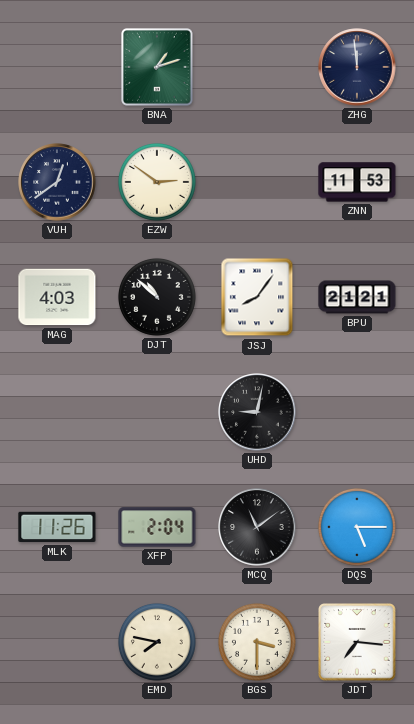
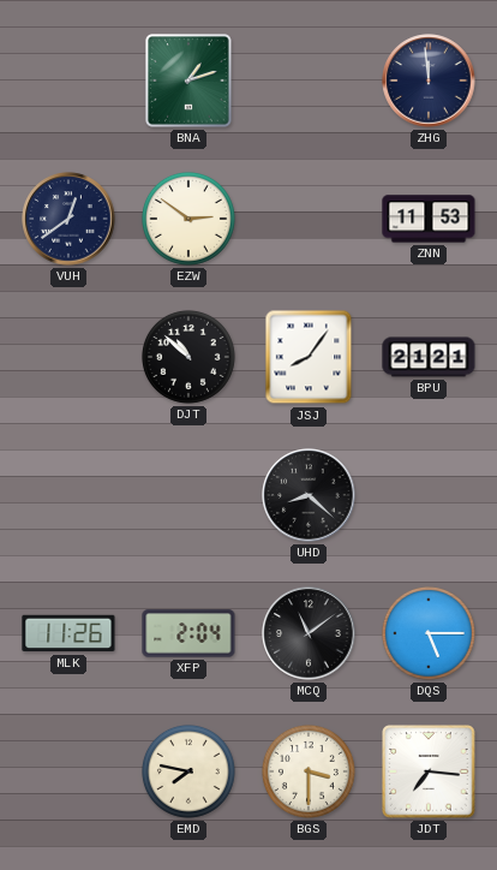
MAG: 4:03 -> none (57, 297)
UHD: 9:02 -> 8:22 (309, 495)
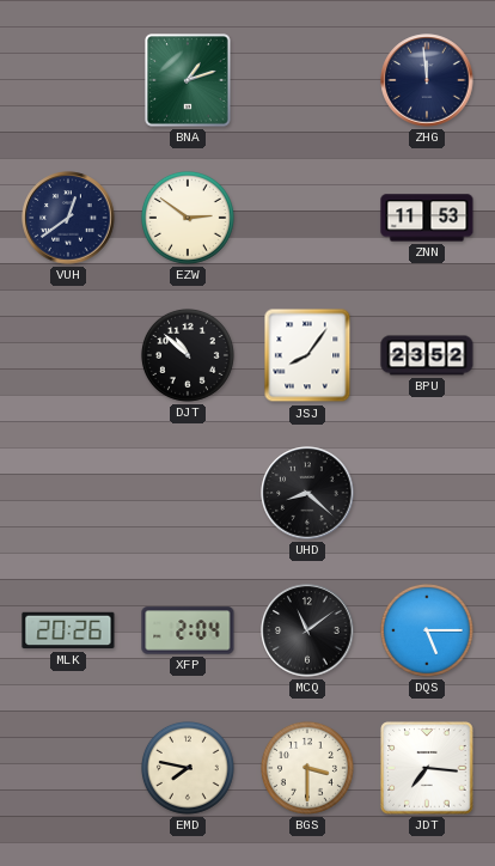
BPU: 21:21 -> 23:52 (427, 355)
MLK: 11:26 -> 20:26 (68, 630)
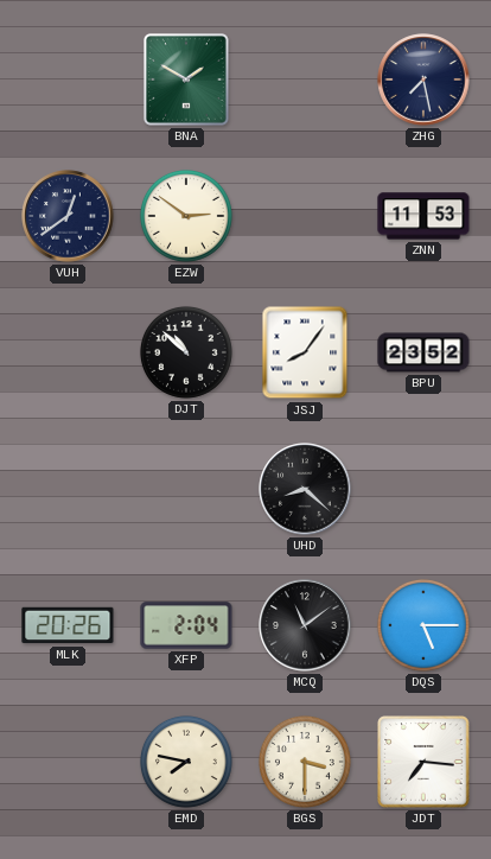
BNA: 1:12 -> 1:50 (187, 81)
ZHG: 11:59 -> 7:28 (423, 79)
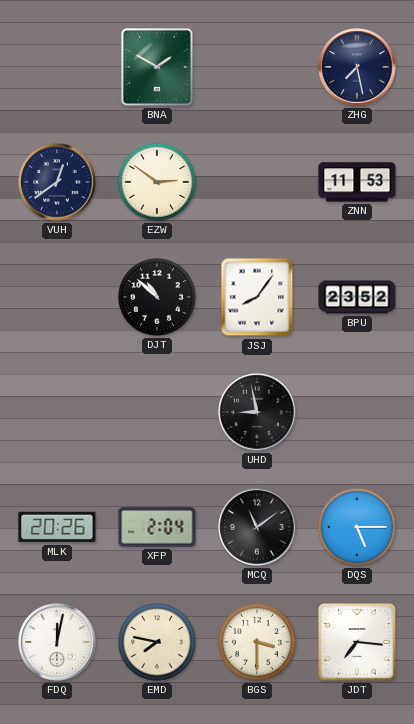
UHD: 8:22 -> 8:58 (257, 412)
FDQ: none -> 12:02 (57, 642)
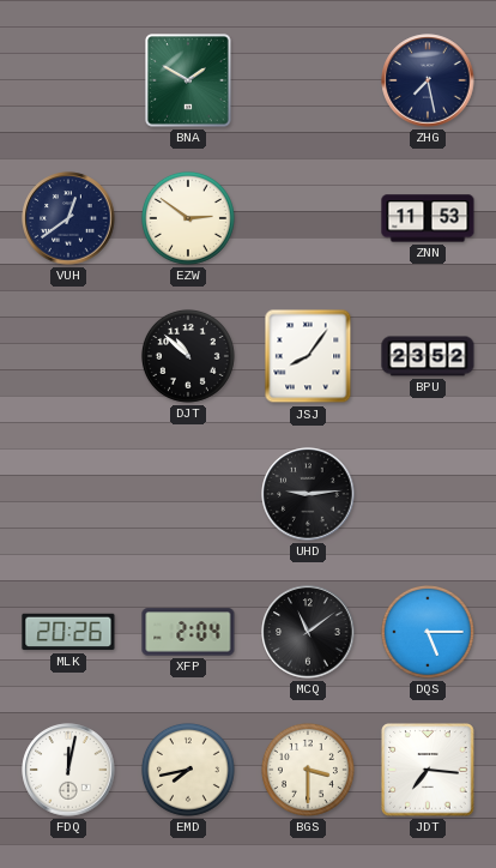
UHD: 8:58 -> 9:14 (308, 494)
EMD: 7:47 -> 7:43 (188, 770)
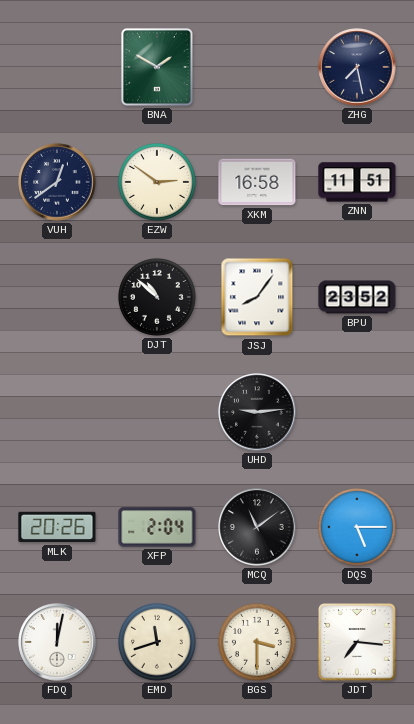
XKM: none -> 16:58 (257, 182)
ZNN: 11:53 -> 11:51 (357, 182)
EMD: 7:43 -> 11:42 (157, 642)
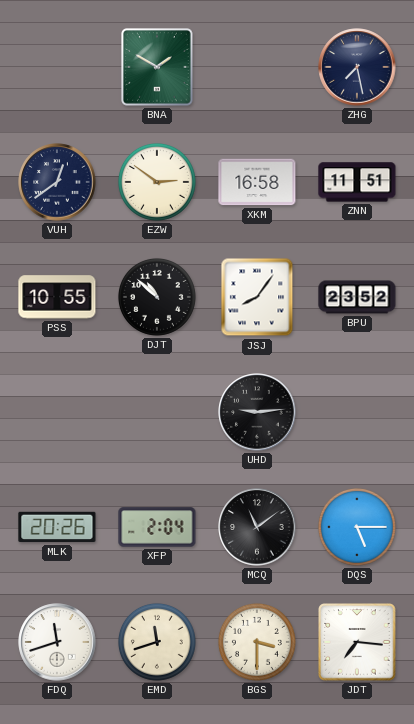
PSS: none -> 10:55 (57, 297)
FDQ: 12:02 -> 11:42 (57, 642)
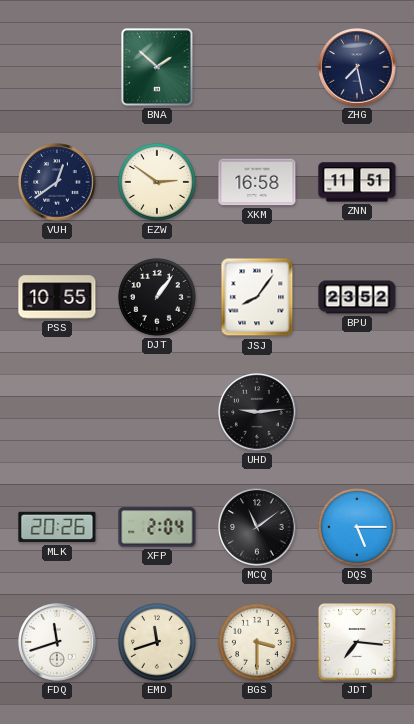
BNA: 1:50 -> 1:52 (158, 68)
DJT: 10:52 -> 1:06 (157, 297)
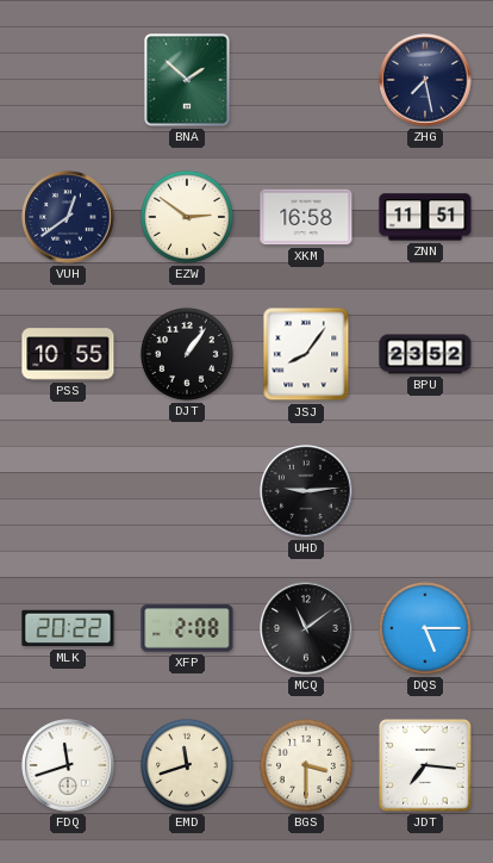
MLK: 20:26 -> 20:22 (68, 628)
XFP: 2:04 -> 2:08 (187, 628)
